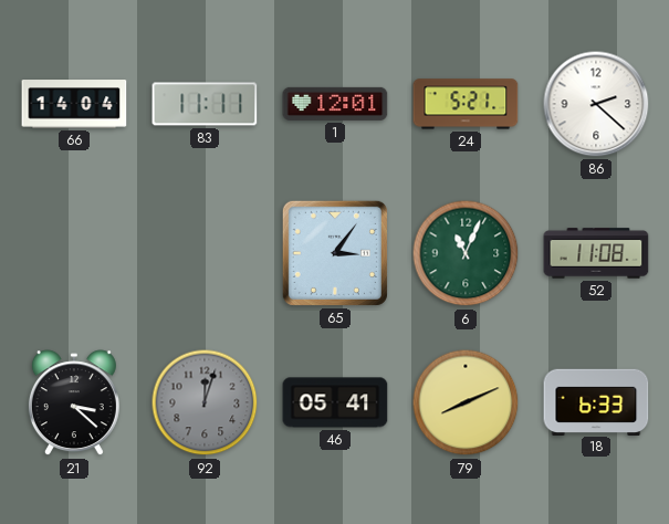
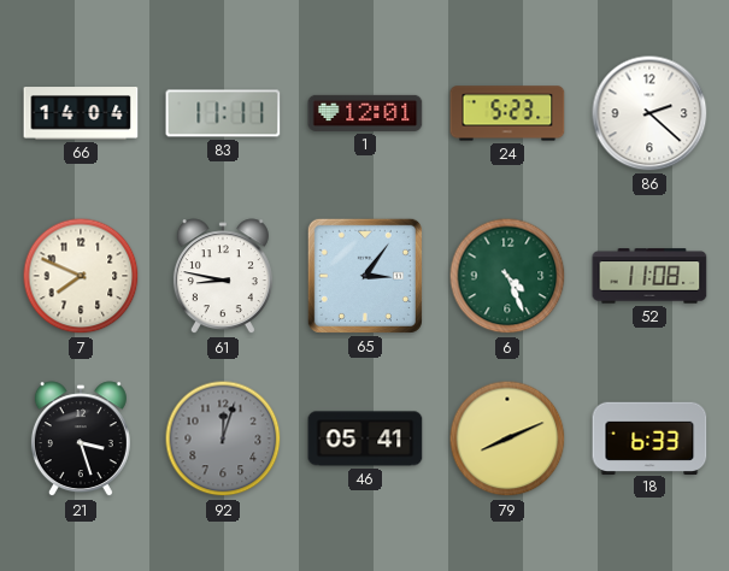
24: 5:21 -> 5:23 (507, 113)
7: none -> 7:49 (81, 276)
61: none -> 8:47 (223, 277)
6: 11:04 -> 4:26 (507, 276)
21: 3:22 -> 3:27 (81, 440)
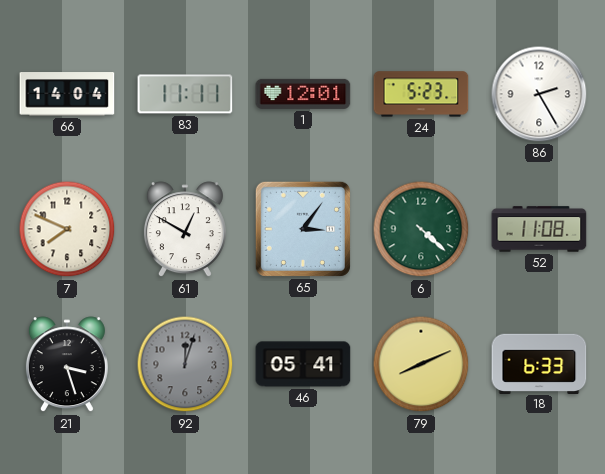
86: 2:22 -> 2:25 (539, 94)
61: 8:47 -> 12:50 (185, 230)
6: 4:26 -> 4:22 (421, 229)
